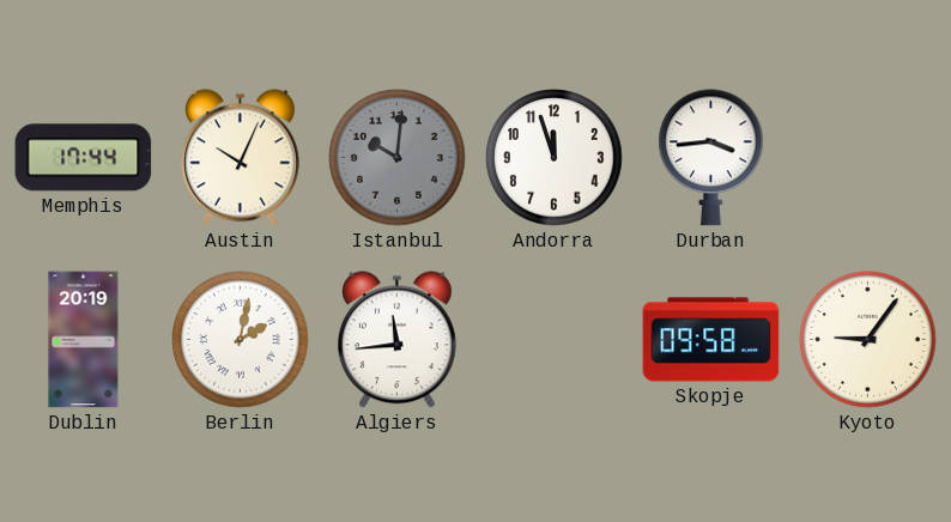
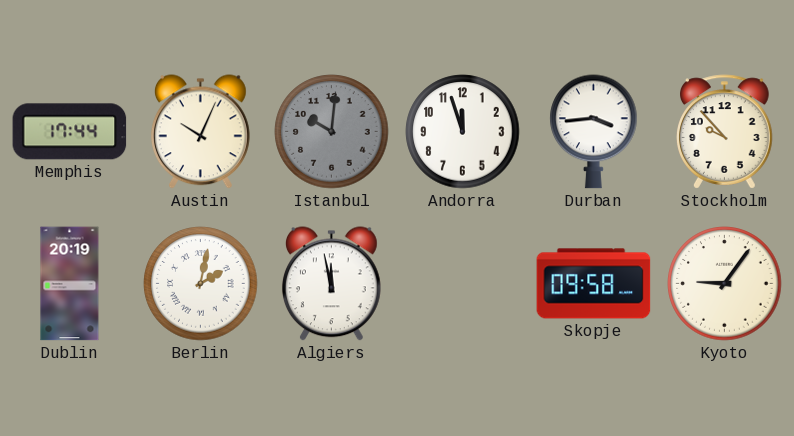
Stockholm: none -> 9:53 (725, 132)
Algiers: 11:44 -> 11:58 (331, 284)
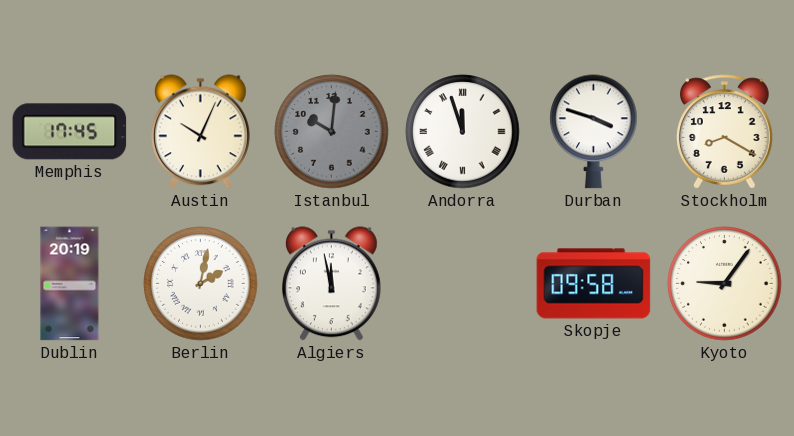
Memphis: 17:44 -> 17:45 (70, 132)
Andorra numerals: Arabic -> Roman (463, 132)
Durban: 3:44 -> 3:48 (594, 132)
Stockholm: 9:53 -> 8:20 (725, 132)
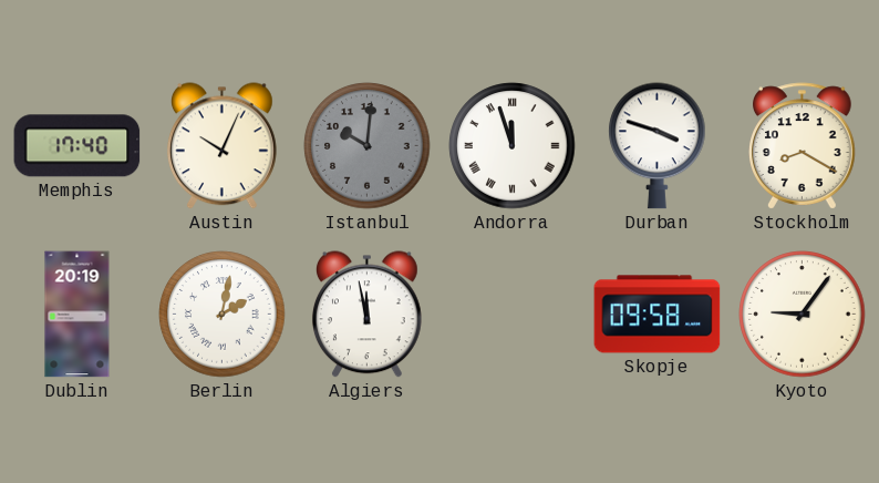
Memphis: 17:45 -> 17:40 (77, 146)
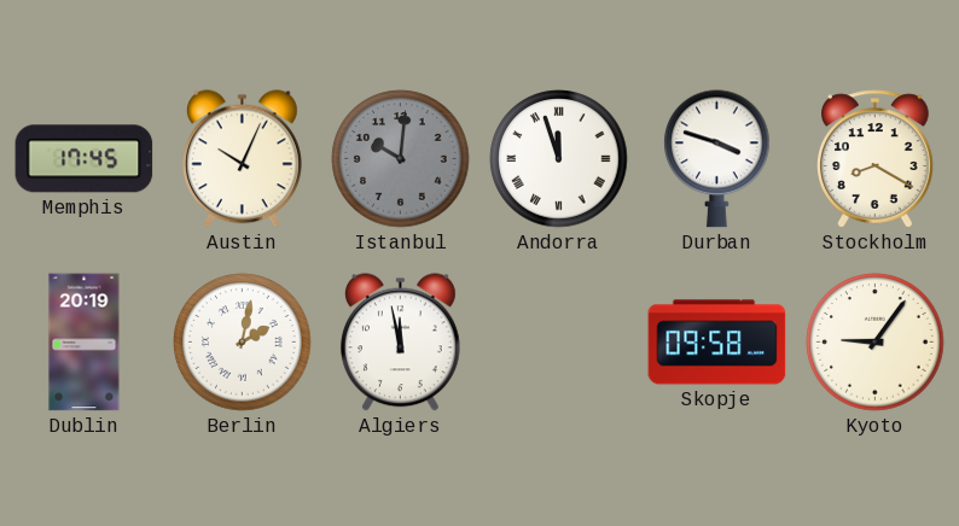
Memphis: 17:40 -> 17:45 (85, 159)
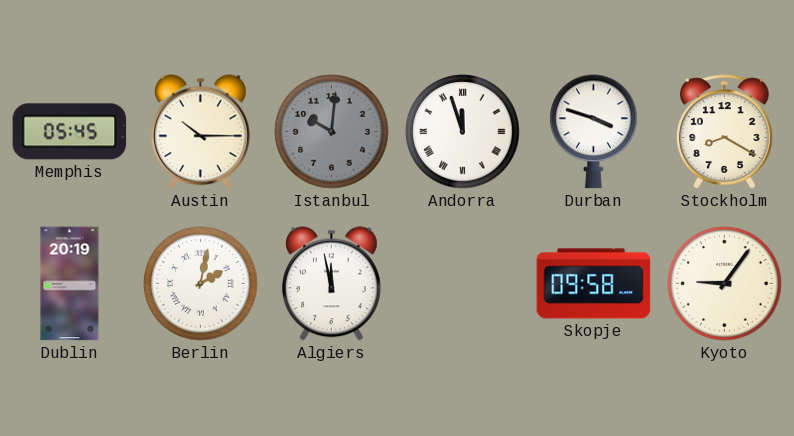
Memphis: 17:45 -> 05:45 (70, 132)
Austin: 10:04 -> 10:15 (200, 132)
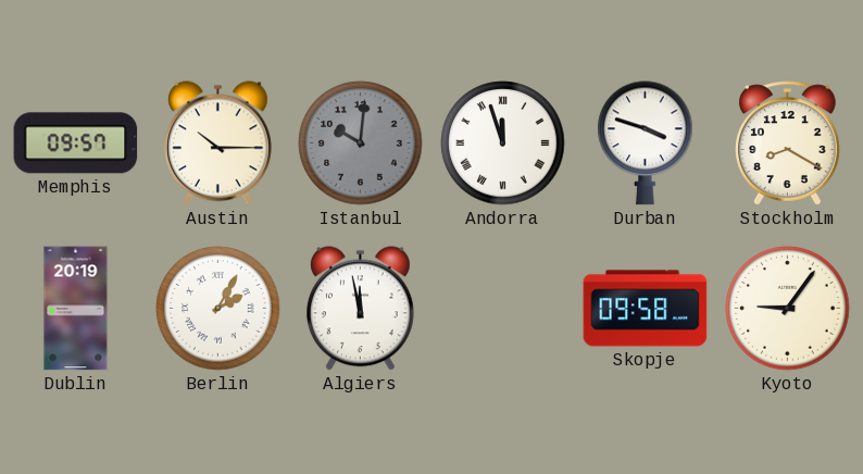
Memphis: 05:45 -> 09:57 (76, 144)
Berlin: 2:02 -> 2:05 (218, 309)
